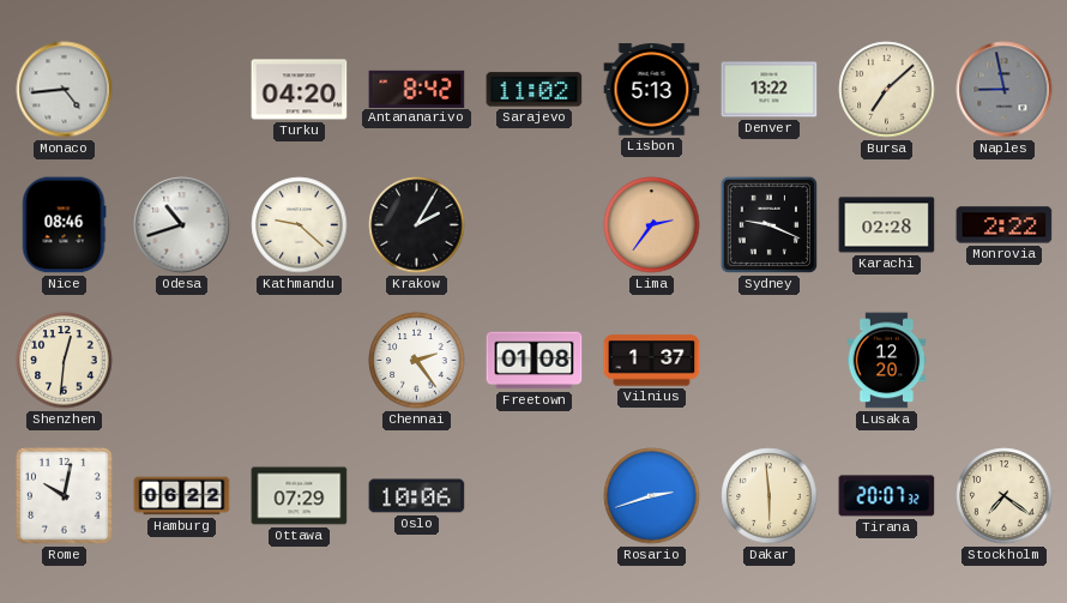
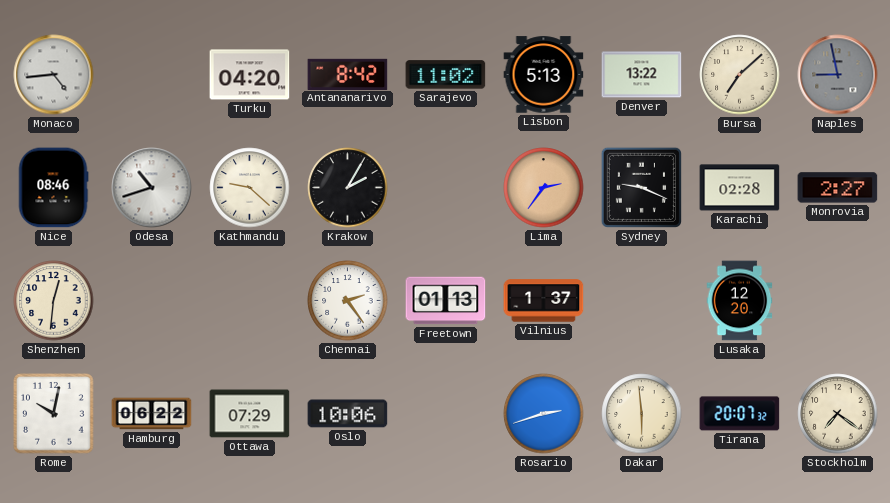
Monrovia: 2:22 -> 2:27 (838, 188)
Freetown: 01:08 -> 01:13 (446, 301)
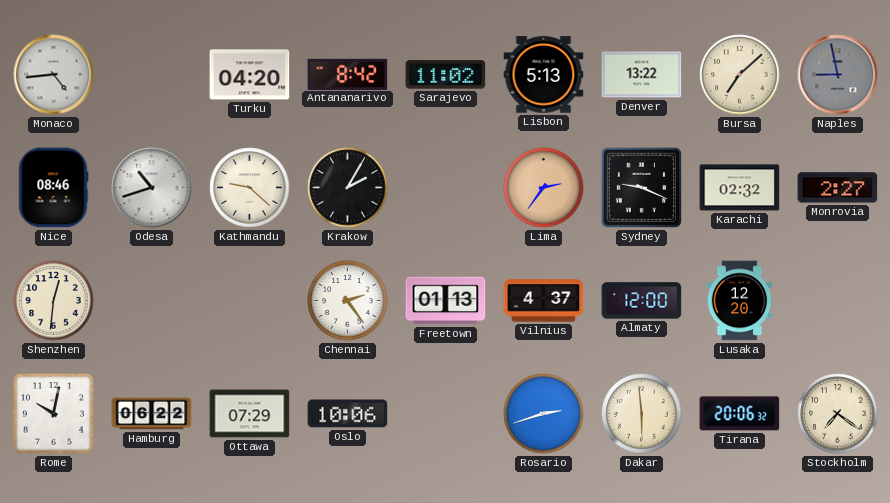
Karachi: 02:28 -> 02:32 (740, 188)
Vilnius: 1:37 -> 4:37 (544, 301)
Almaty: none -> 12:00 (642, 301)
Tirana: 20:07 -> 20:06 (740, 414)
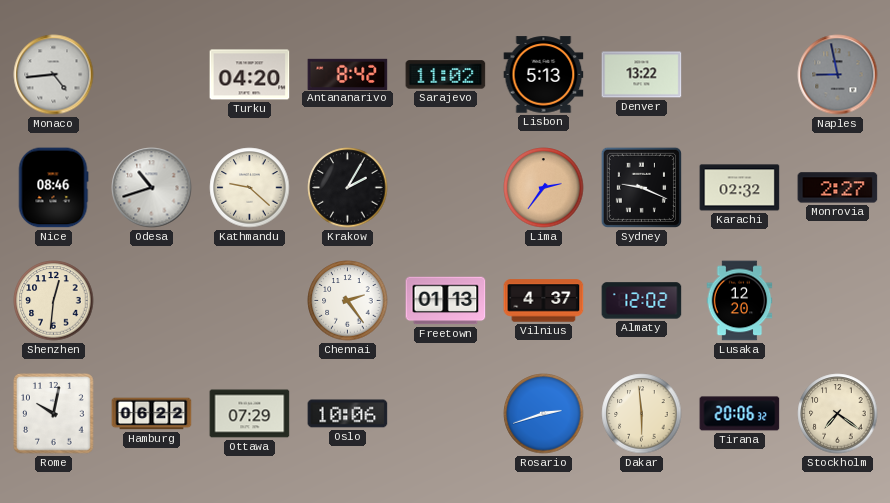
Bursa: 7:08 -> none (740, 75)
Almaty: 12:00 -> 12:02 (642, 301)
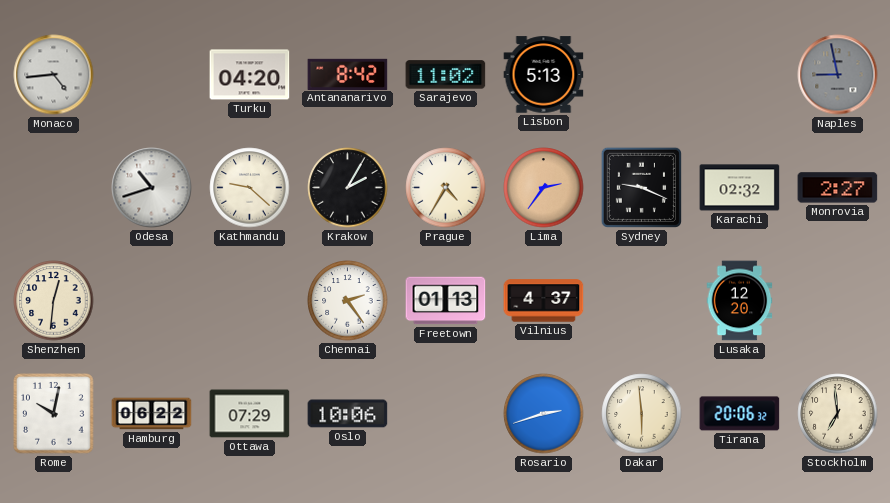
Denver: 13:22 -> none (642, 75)
Nice: 08:46 -> none (53, 188)
Prague: none -> 4:35 (446, 188)
Almaty: 12:02 -> none (642, 301)
Stockholm: 7:21 -> 6:59 (838, 414)
